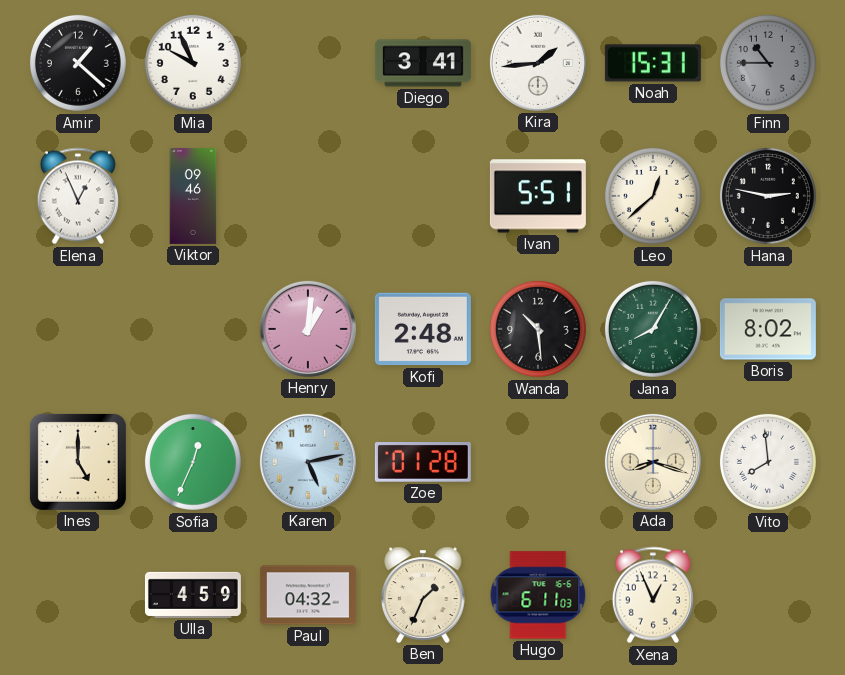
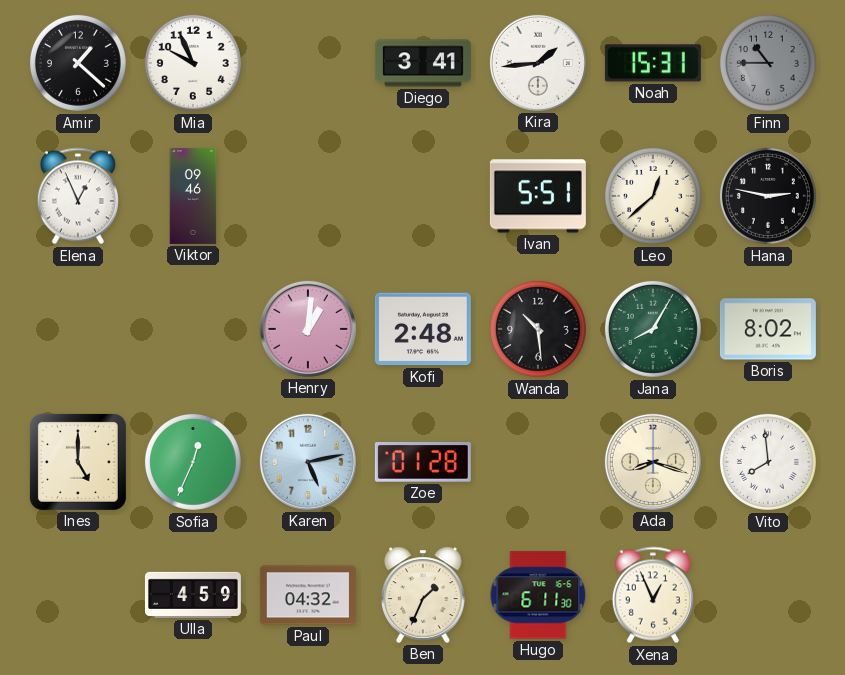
Hugo: 6:11:03 -> 6:11:30 (538, 595)
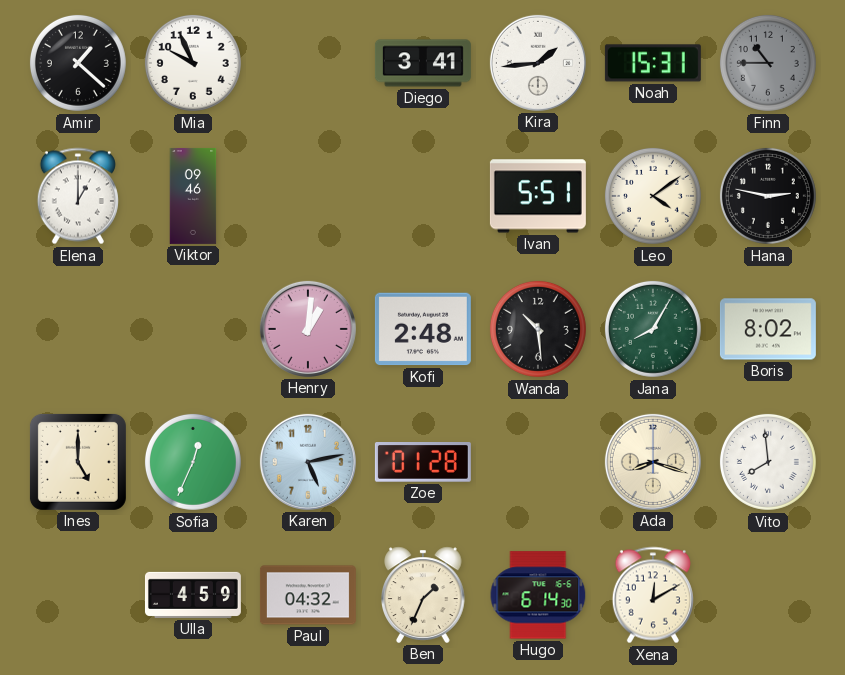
Elena: 12:56 -> 1:00 (78, 196)
Leo: 12:38 -> 4:09 (653, 196)
Hugo: 6:11 -> 6:14 (538, 595)
Xena: 12:56 -> 12:10 (653, 595)
